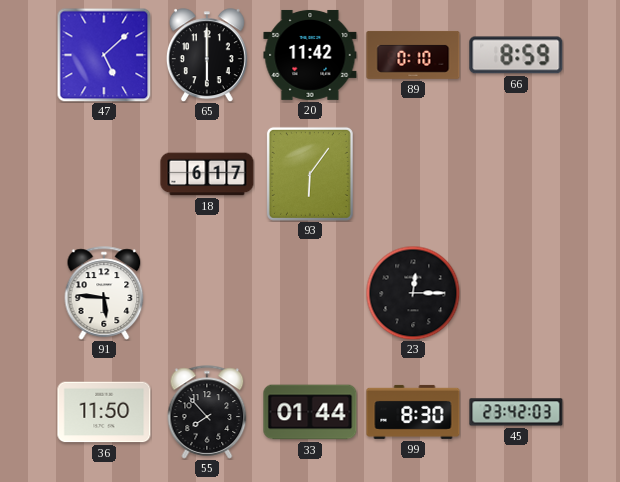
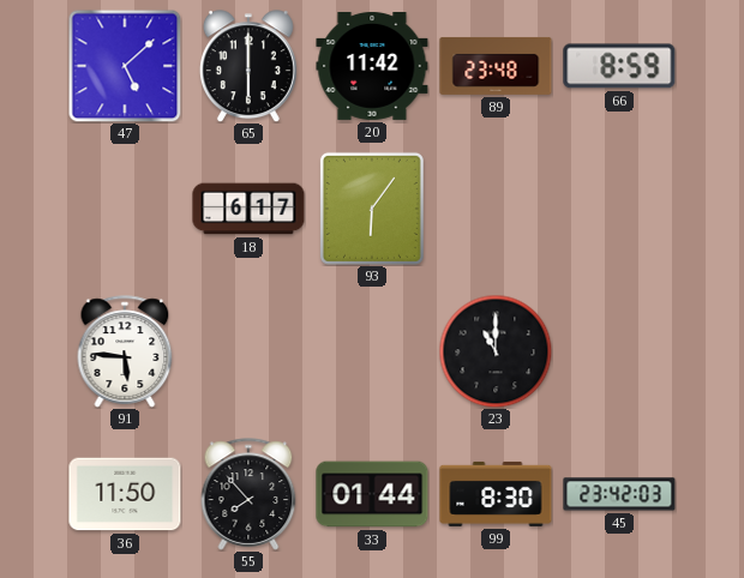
89: 0:10 -> 23:48 (496, 66)
23: 12:15 -> 11:00 (496, 351)
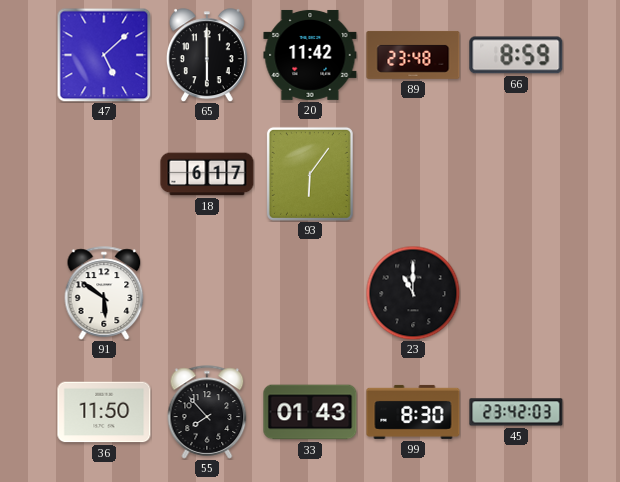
91: 5:46 -> 5:51 (104, 293)
33: 01:44 -> 01:43 (310, 412)
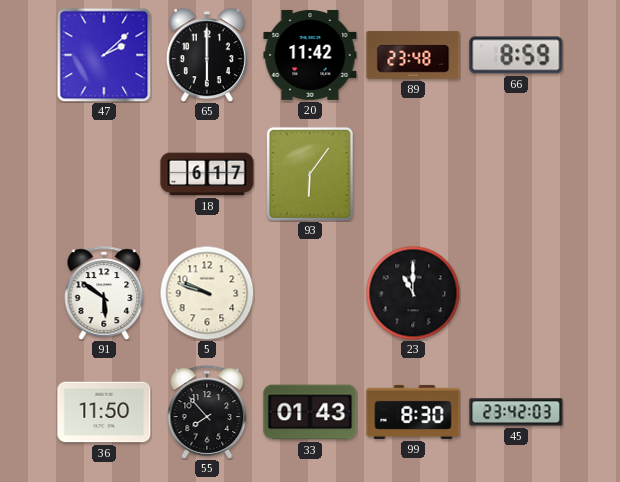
47: 5:08 -> 2:08 (104, 55)
5: none -> 9:48 (207, 293)
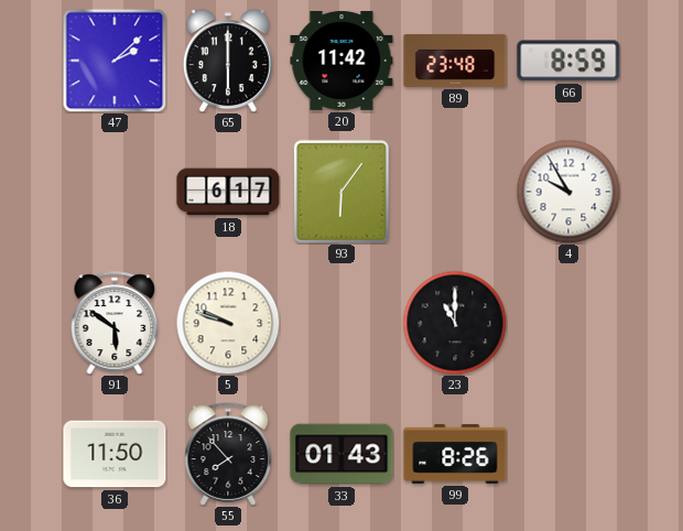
4: none -> 9:55 (568, 192)
99: 8:30 -> 8:26 (455, 454)
45: 23:42 -> none (516, 412)
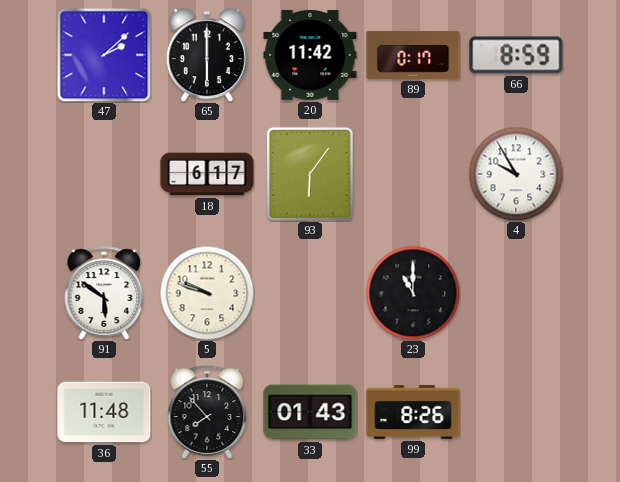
89: 23:48 -> 0:17 (413, 55)
36: 11:50 -> 11:48 (104, 412)
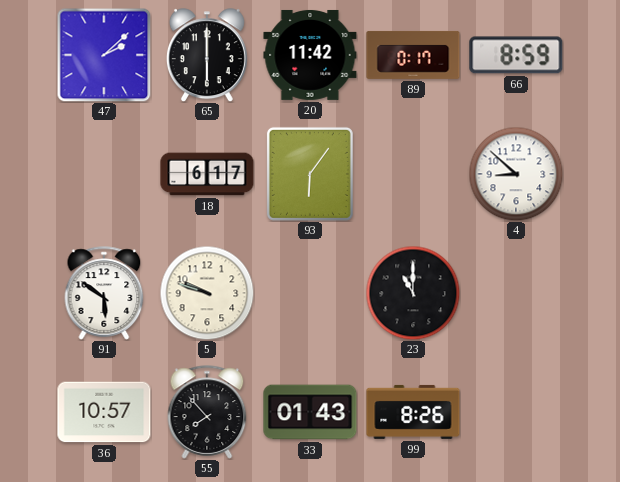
4: 9:55 -> 8:52 (516, 174)
36: 11:48 -> 10:57 (104, 412)
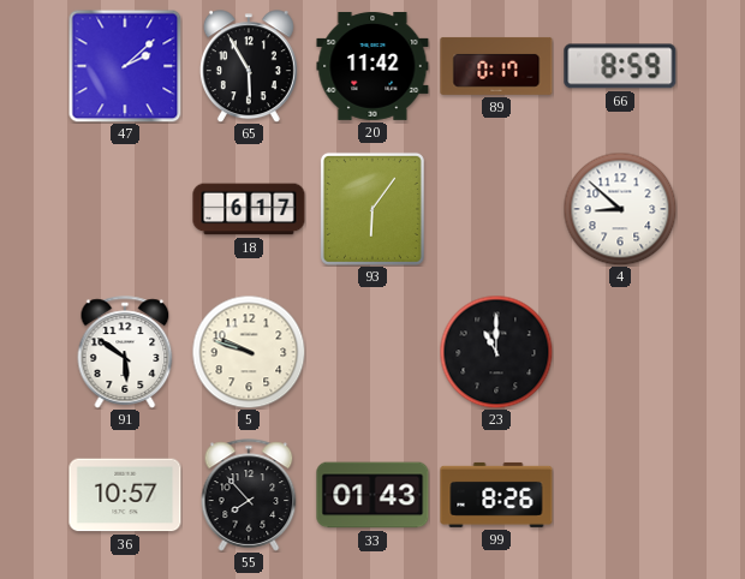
65: 6:00 -> 5:55 (249, 66)
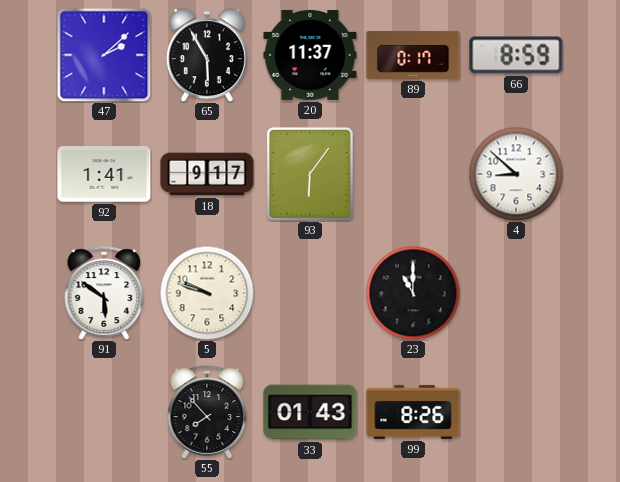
20: 11:42 -> 11:37 (310, 55)
92: none -> 1:41 (104, 174)
18: 6:17 -> 9:17 (207, 174)
36: 10:57 -> none (125, 495)
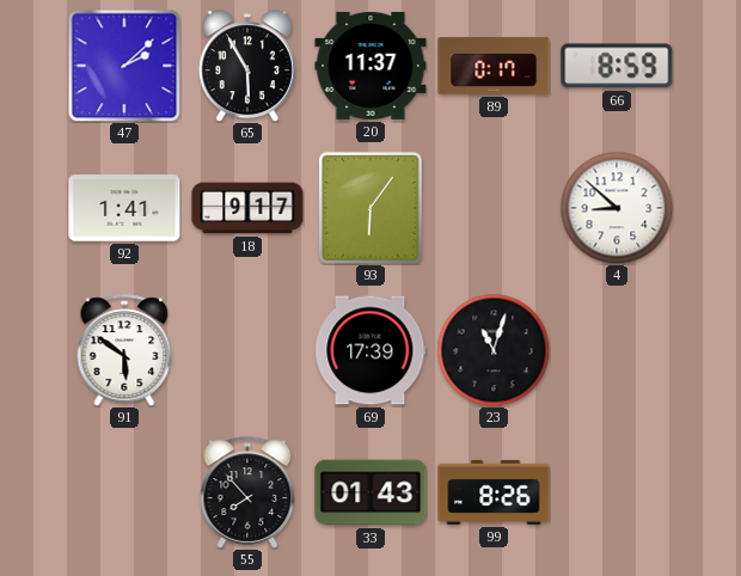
5: 9:48 -> none (207, 293)
69: none -> 17:39 (370, 350)
23: 11:00 -> 11:03 (494, 350)
